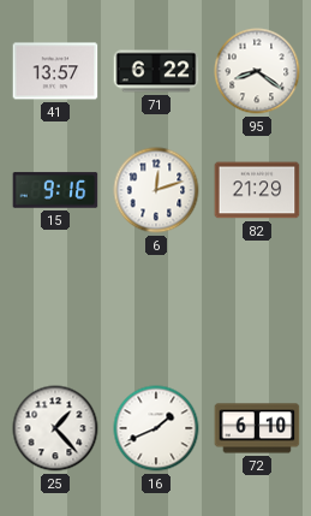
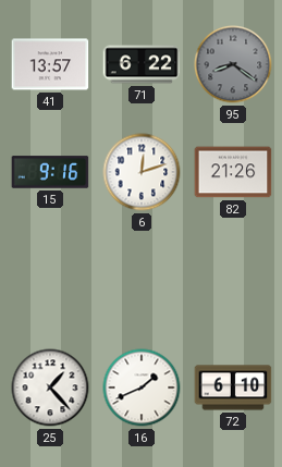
95 dial: white -> grey (233, 64)
82: 21:29 -> 21:26 (233, 172)
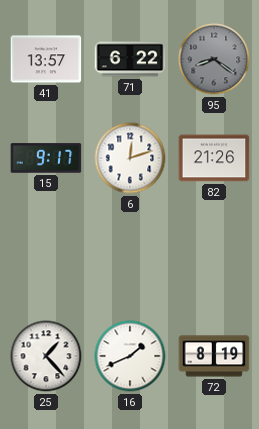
15: 9:16 -> 9:17 (46, 158)
72: 6:10 -> 8:19 (214, 356)
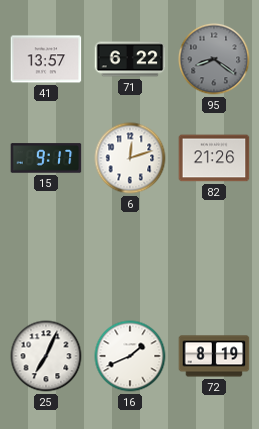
25: 1:23 -> 7:04 (46, 356)
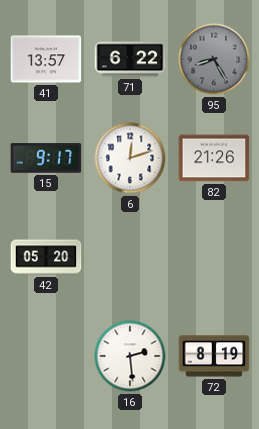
95: 8:21 -> 8:25 (214, 59)
42: none -> 05:20 (46, 257)
25: 7:04 -> none (46, 356)
16: 1:41 -> 2:29 (130, 356)
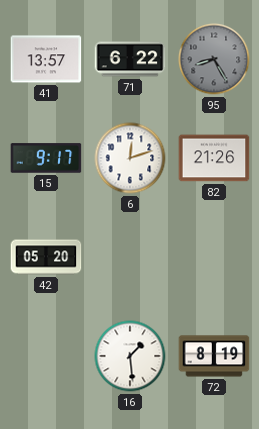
16: 2:29 -> 1:29 (130, 356)
